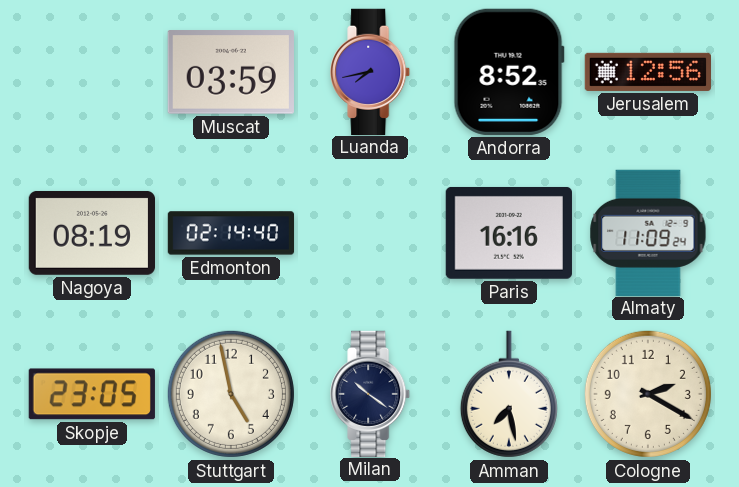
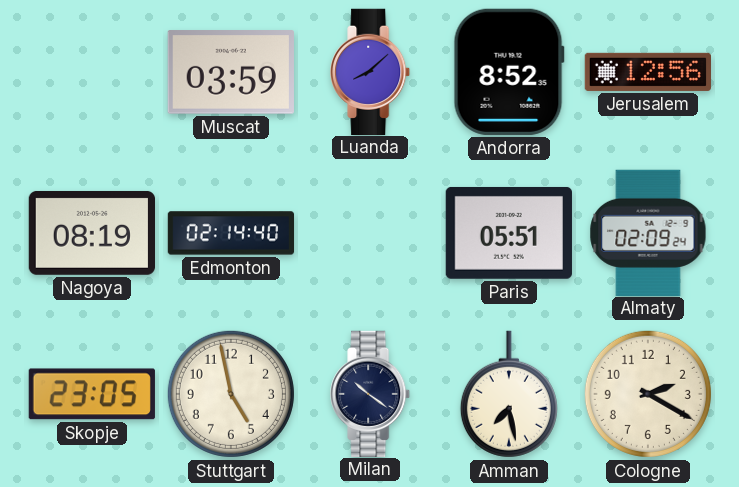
Luanda: 7:43 -> 8:08 (371, 71)
Paris: 16:16 -> 05:51 (509, 233)
Almaty: 11:09 -> 02:09 (648, 232)
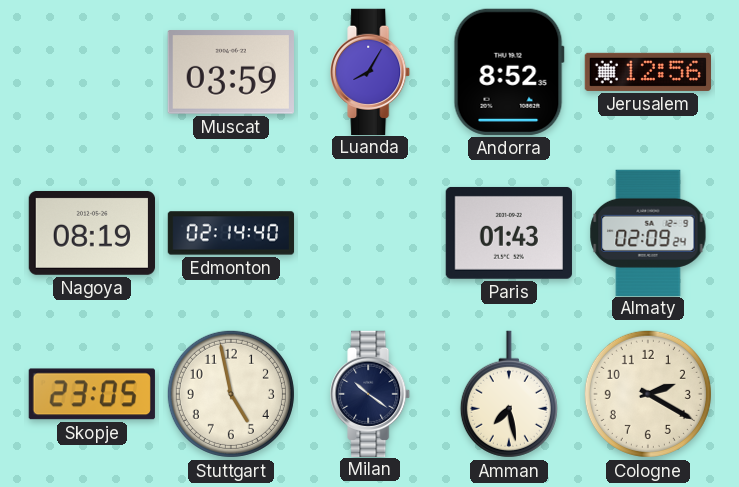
Luanda: 8:08 -> 8:05 (371, 71)
Paris: 05:51 -> 01:43 (509, 233)
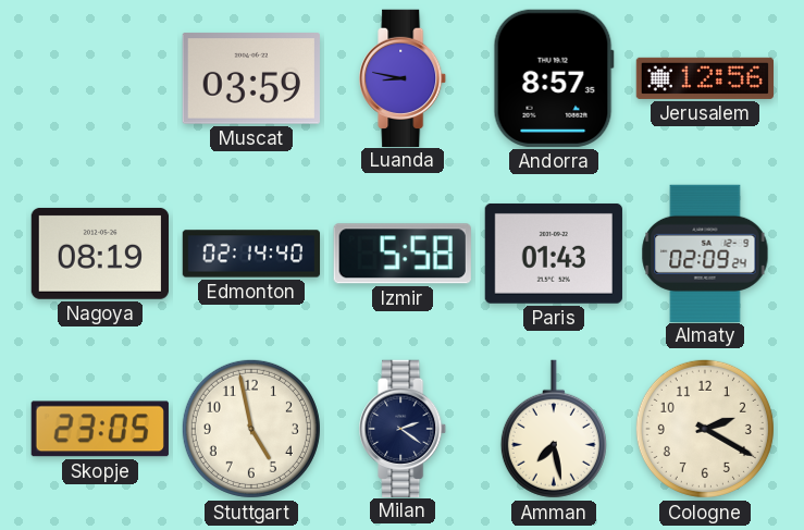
Luanda: 8:05 -> 8:47 (404, 77)
Andorra: 8:52 -> 8:57 (554, 78)
Izmir: none -> 5:58 (403, 254)
Milan: 10:21 -> 2:21 (404, 428)
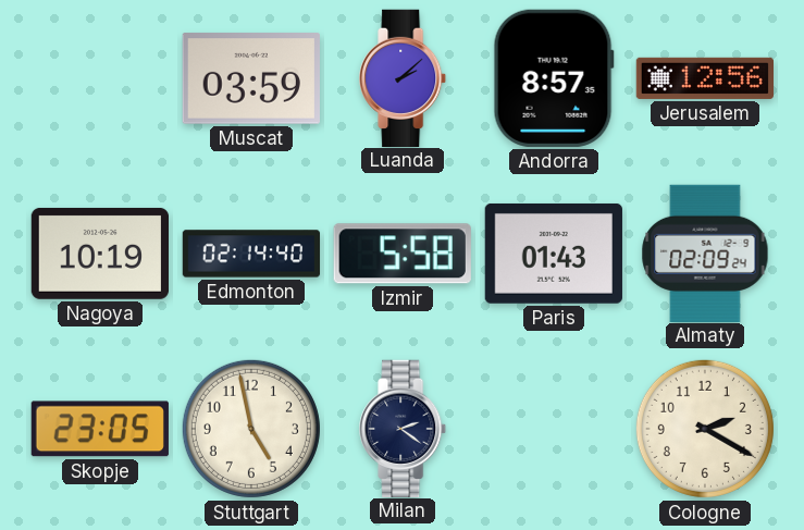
Luanda: 8:47 -> 2:08 (404, 77)
Nagoya: 08:19 -> 10:19 (99, 254)
Amman: 7:28 -> none (554, 429)
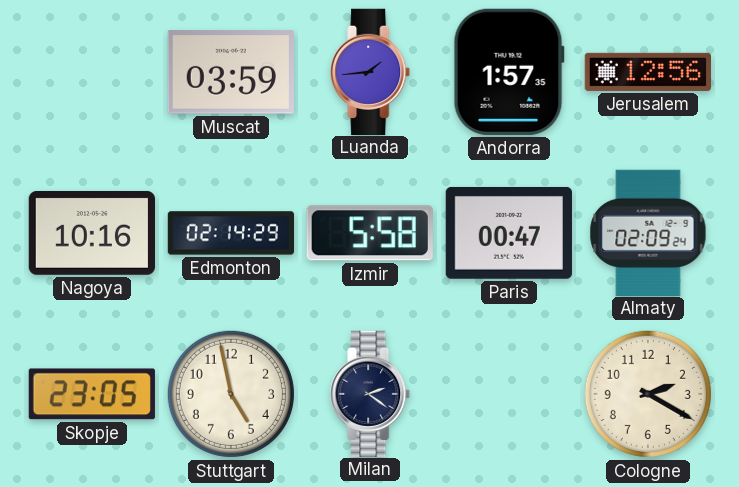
Luanda: 2:08 -> 1:44 (371, 71)
Andorra: 8:57 -> 1:57 (509, 72)
Nagoya: 10:19 -> 10:16 (91, 233)
Edmonton: 02:14:40 -> 02:14:29 (231, 233)
Paris: 01:43 -> 00:47 (509, 233)
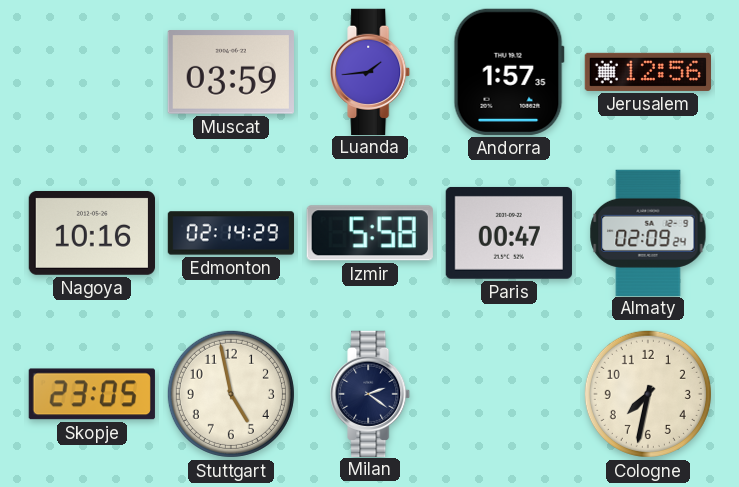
Cologne: 2:20 -> 7:32 (648, 394)
